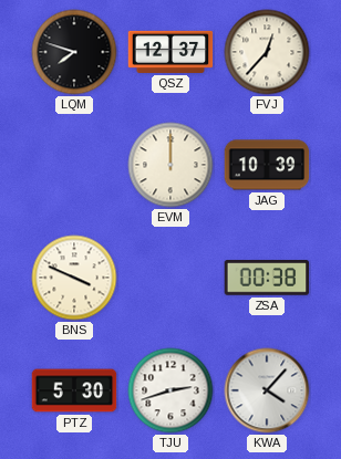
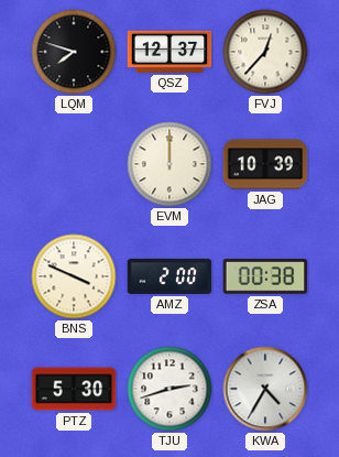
AMZ: none -> 2:00 (169, 276)
KWA: 4:07 -> 4:35 (265, 389)
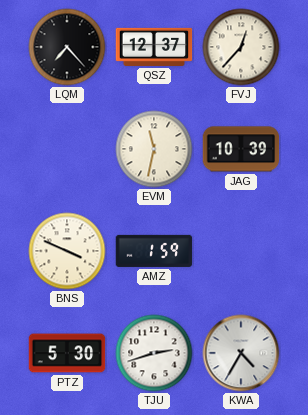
LQM: 7:48 -> 7:23 (67, 47)
EVM: 12:00 -> 11:32 (154, 149)
AMZ: 2:00 -> 1:59 (154, 251)
ZSA: 00:38 -> none (265, 276)
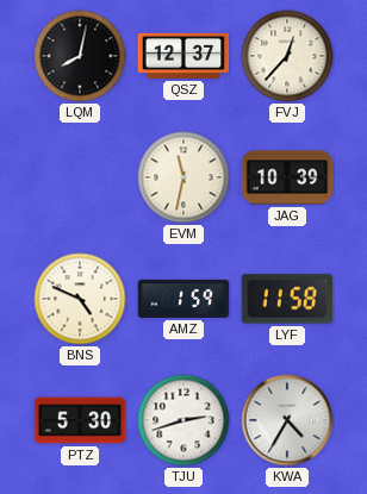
LQM: 7:23 -> 8:02 (80, 56)
BNS: 3:49 -> 4:49 (80, 299)
LYF: none -> 11:58 (287, 299)
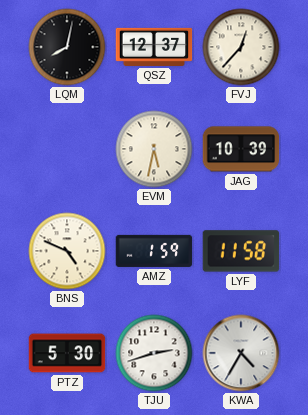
EVM: 11:32 -> 5:32 (154, 149)
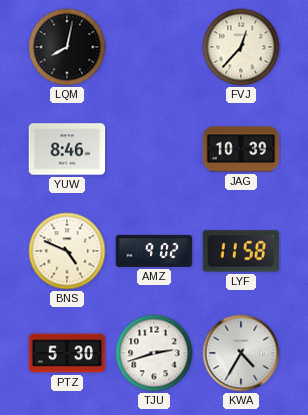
QSZ: 12:37 -> none (154, 47)
YUW: none -> 8:46 (67, 149)
EVM: 5:32 -> none (154, 149)
AMZ: 1:59 -> 9:02 (154, 251)
